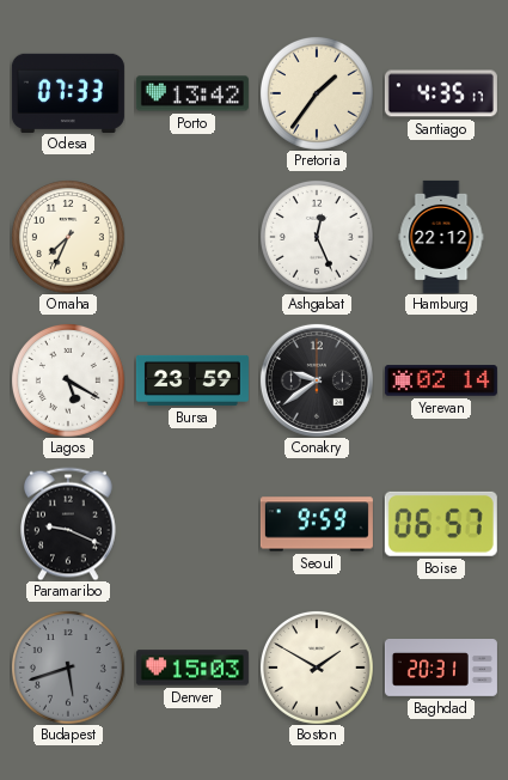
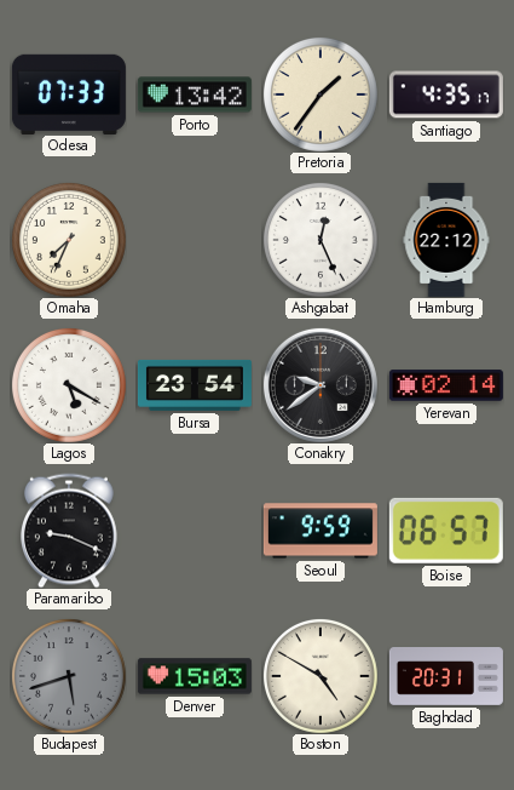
Bursa: 23:59 -> 23:54 (195, 385)
Boston: 1:50 -> 4:50 (320, 676)
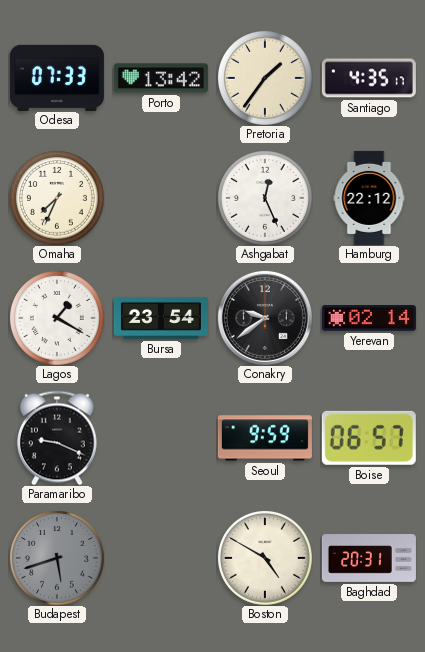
Lagos: 5:20 -> 1:20 (57, 318)
Denver: 15:03 -> none (195, 676)
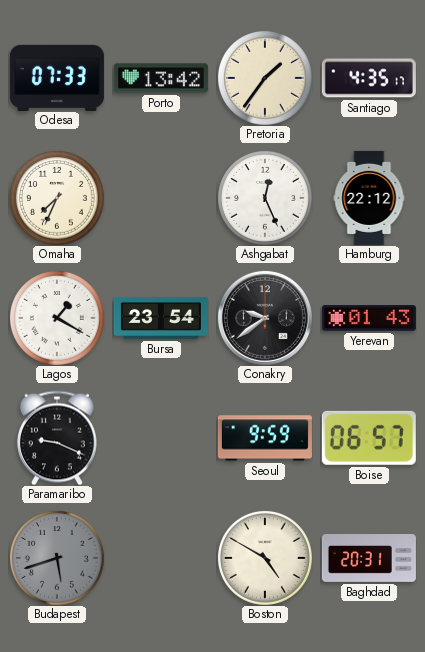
Yerevan: 02:14 -> 01:43 (369, 318)
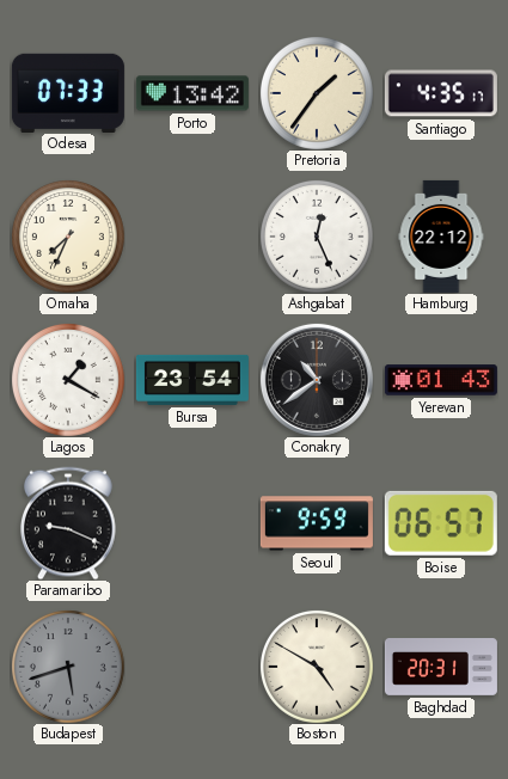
Conakry: 9:39 -> 10:39 (317, 380)
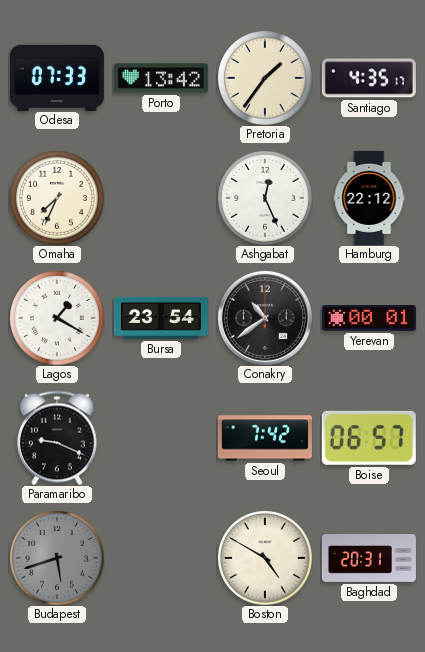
Yerevan: 01:43 -> 00:01 (369, 318)
Seoul: 9:59 -> 7:42 (265, 438)
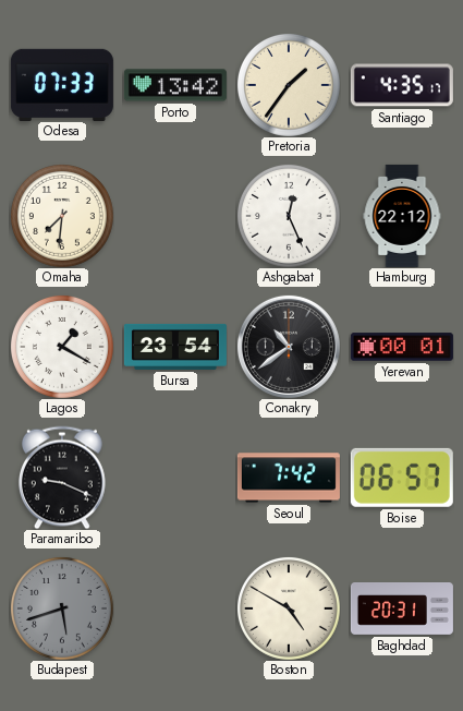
Omaha: 7:34 -> 7:31 (62, 216)
